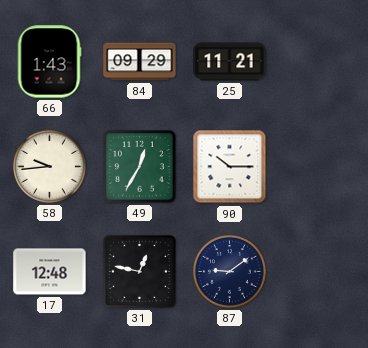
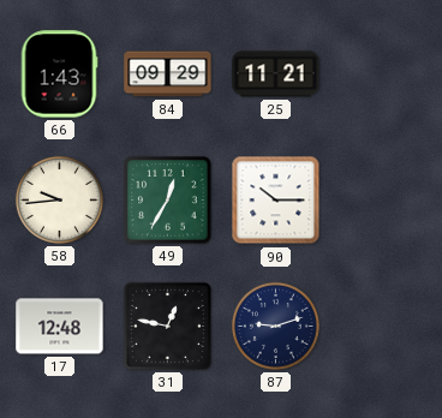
87: 9:09 -> 9:12 (275, 326)
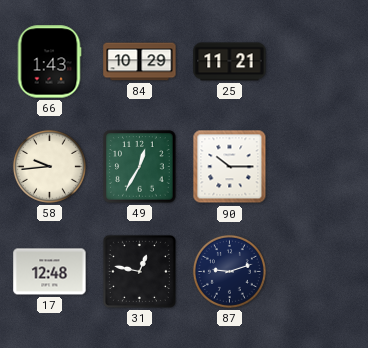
84: 09:29 -> 10:29 (140, 62)
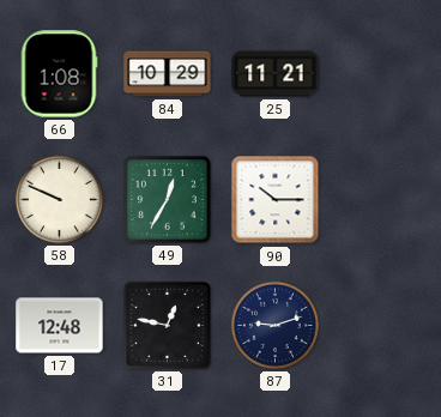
66: 1:43 -> 1:08 (59, 74)
58: 9:44 -> 9:49 (59, 199)
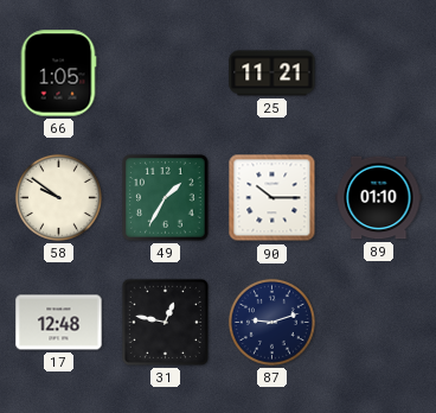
66: 1:08 -> 1:05 (58, 74)
84: 10:29 -> none (168, 74)
58: 9:49 -> 9:51 (58, 197)
49: 12:35 -> 1:35 (166, 198)
89: none -> 01:10 (379, 198)
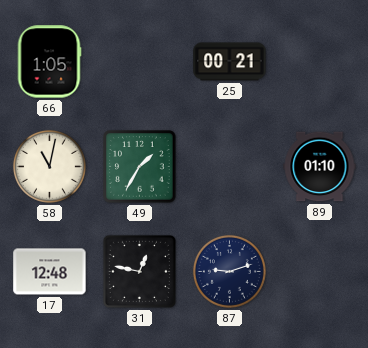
25: 11:21 -> 00:21 (230, 62)
58: 9:51 -> 11:02 (49, 166)
90: 10:15 -> none (272, 198)
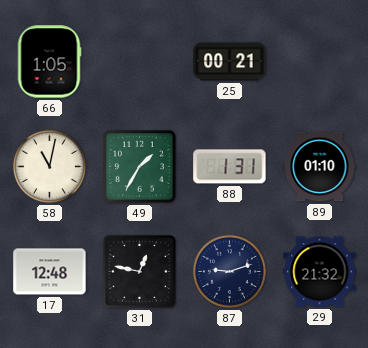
88: none -> 1:31 (230, 167)
29: none -> 21:32 (320, 272)
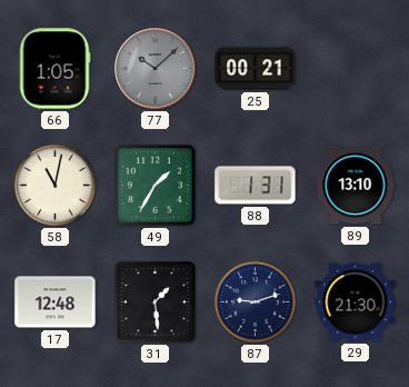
77: none -> 10:08 (156, 69)
89: 01:10 -> 13:10 (356, 186)
31: 12:47 -> 1:29 (154, 301)
29: 21:32 -> 21:30 (356, 302)
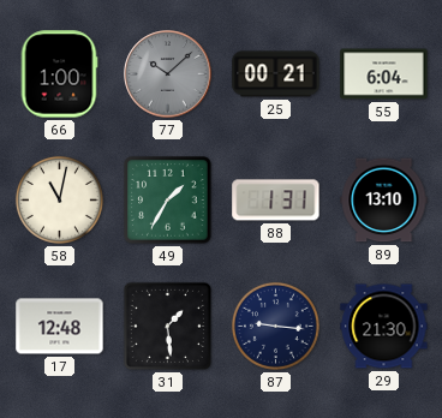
66: 1:05 -> 1:00 (59, 74)
55: none -> 6:04 (384, 74)
87: 9:12 -> 9:16 (275, 326)
